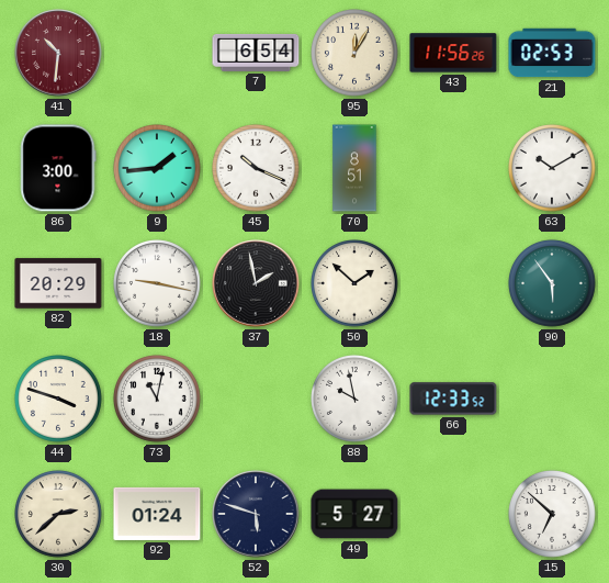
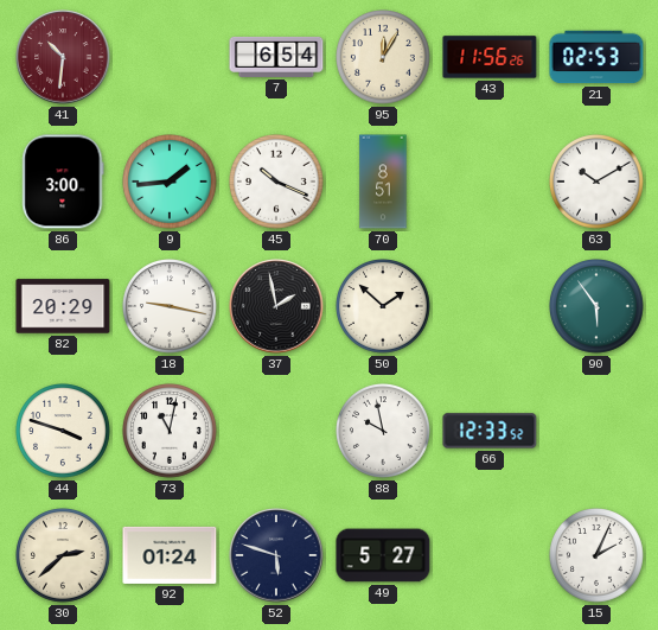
15: 6:52 -> 2:04 (598, 556)
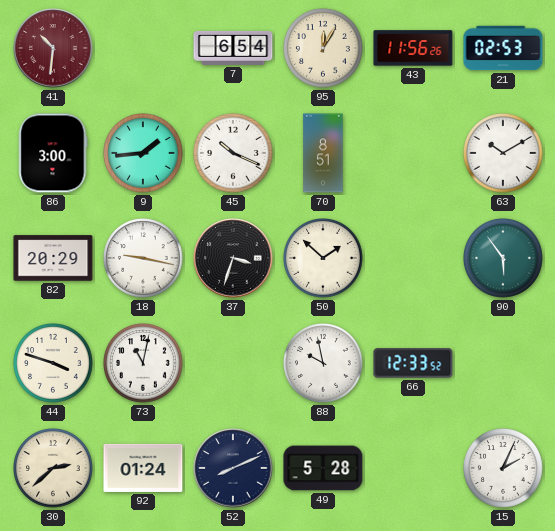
37: 1:58 -> 3:33 (233, 258)
52: 5:48 -> 8:11 (233, 468)
49: 5:27 -> 5:28 (323, 468)
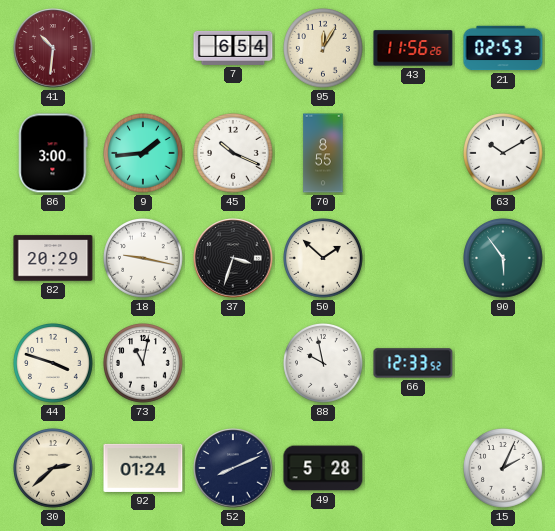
70: 8:51 -> 8:55 (323, 153)
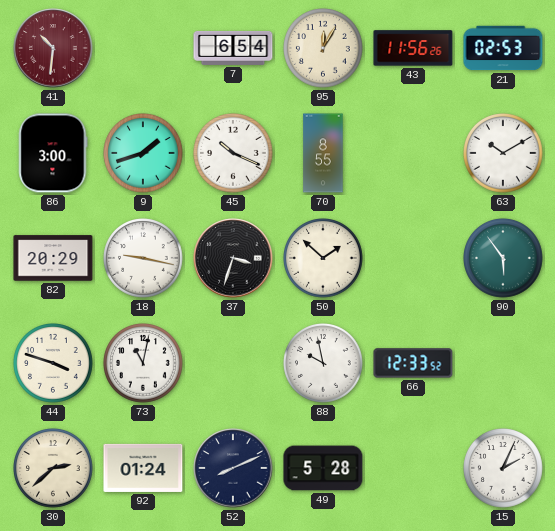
9: 1:44 -> 1:42 (144, 154)
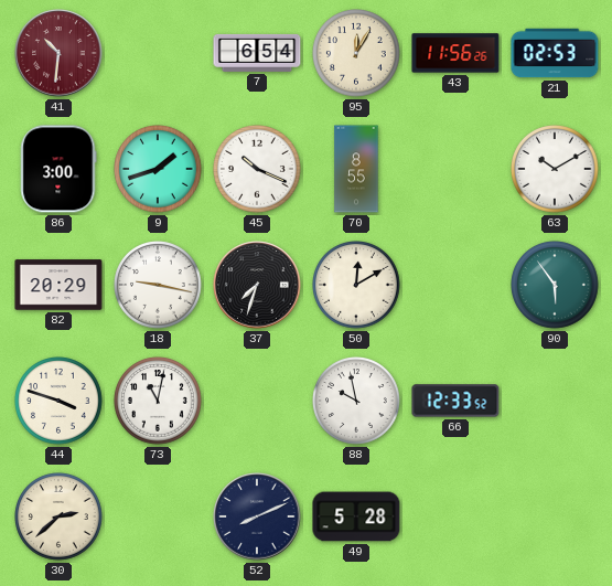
37: 3:33 -> 7:33 (257, 285)
50: 1:52 -> 12:10 (357, 286)
92: 01:24 -> none (143, 468)
15: 2:04 -> none (504, 469)
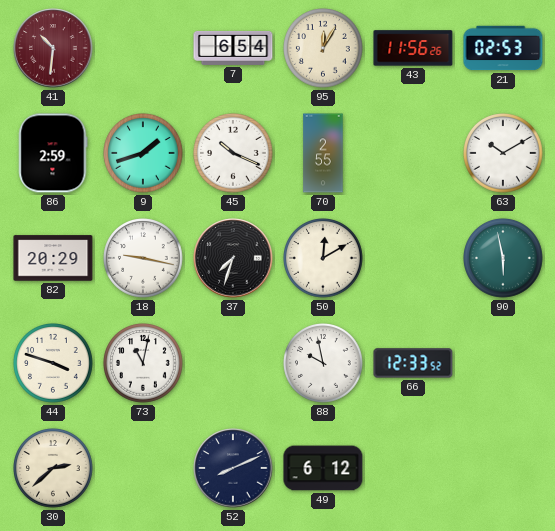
86: 3:00 -> 2:59 (53, 153)
70: 8:55 -> 2:55 (323, 153)
90: 5:54 -> 5:58 (504, 259)
49: 5:28 -> 6:12 (323, 468)
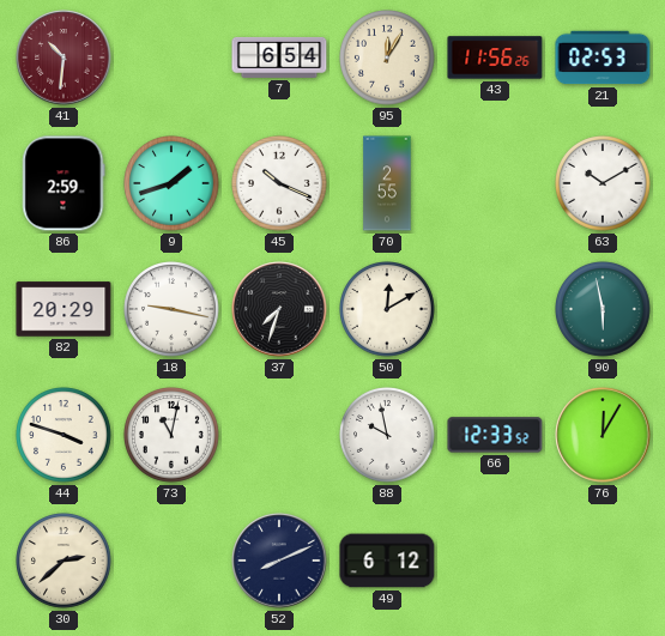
76: none -> 12:05 (603, 435)
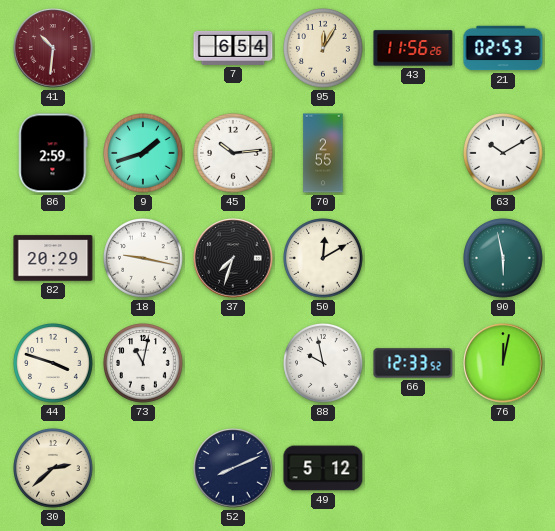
45: 10:19 -> 10:14 (234, 154)
76: 12:05 -> 12:02 (503, 363)
49: 6:12 -> 5:12 (323, 468)
